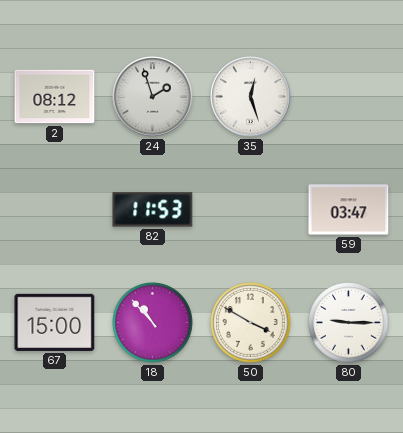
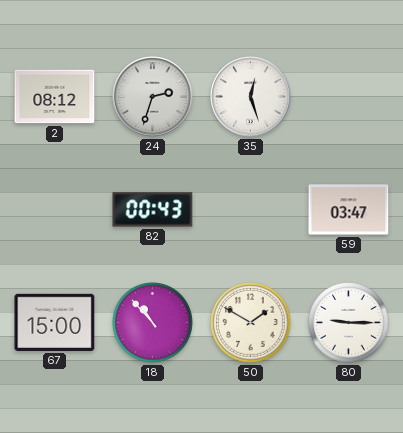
24: 1:57 -> 2:33 (153, 97)
82: 11:53 -> 00:43 (153, 210)
50: 3:50 -> 1:50 (251, 323)
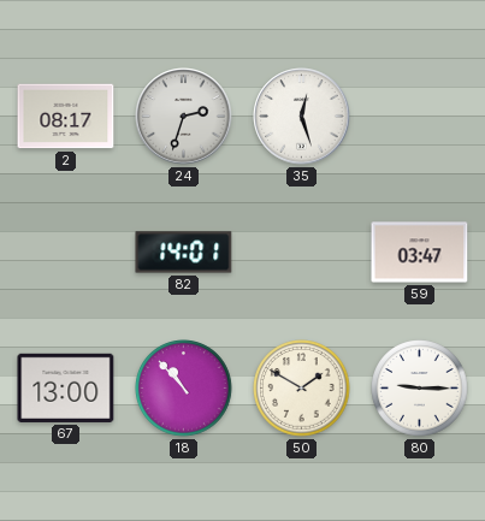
2: 08:12 -> 08:17 (66, 117)
82: 00:43 -> 14:01 (184, 253)
67: 15:00 -> 13:00 (66, 387)
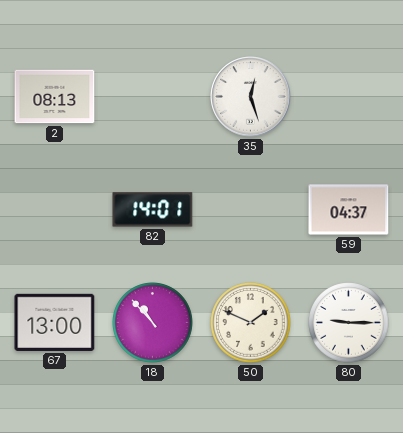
2: 08:17 -> 08:13 (55, 97)
24: 2:33 -> none (184, 117)
59: 03:47 -> 04:37 (349, 210)
50: 1:50 -> 1:49 (251, 323)
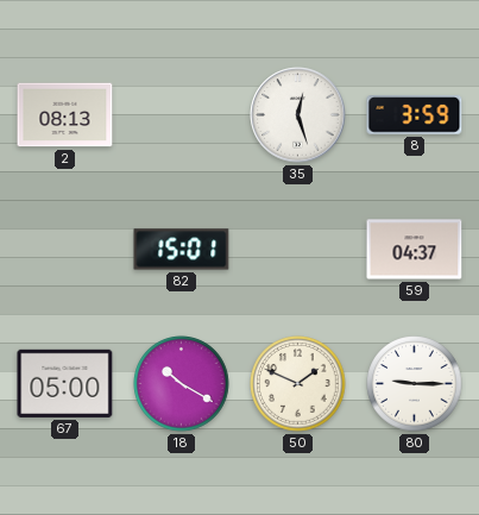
8: none -> 3:59 (415, 115)
82: 14:01 -> 15:01 (182, 250)
67: 13:00 -> 05:00 (65, 383)
18: 10:53 -> 10:20 (182, 384)
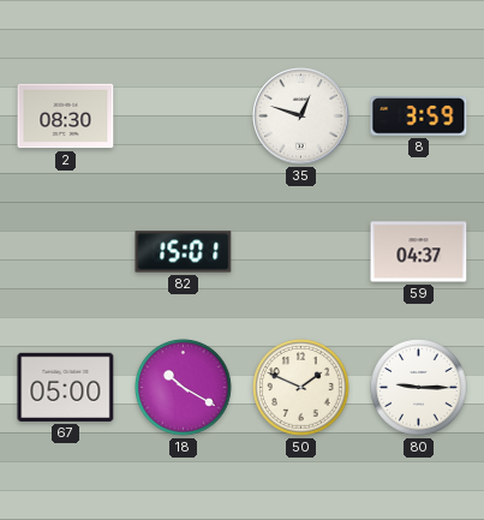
2: 08:13 -> 08:30 (66, 116)
35: 12:27 -> 12:48 (301, 116)
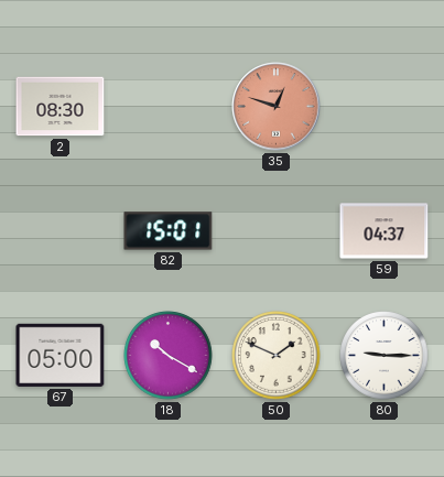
35 dial: white -> salmon (277, 107)
8: 3:59 -> none (419, 116)
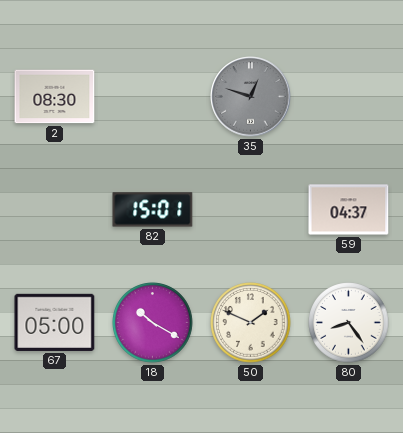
35 dial: salmon -> grey (251, 97)
80: 9:15 -> 8:24 (349, 323)
